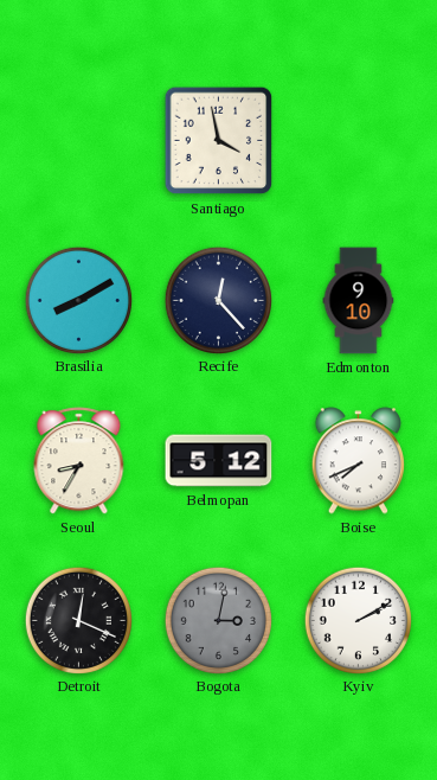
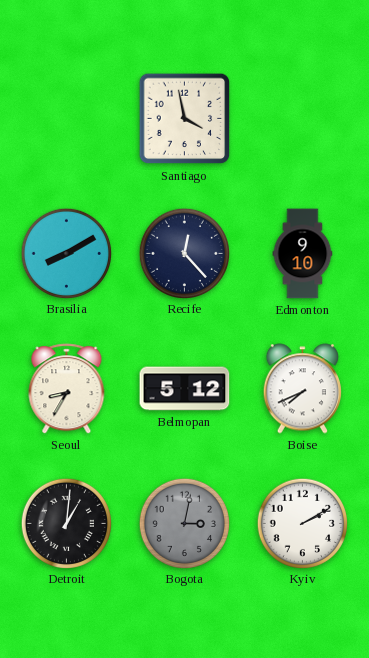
Detroit: 12:19 -> 1:01 (66, 523)
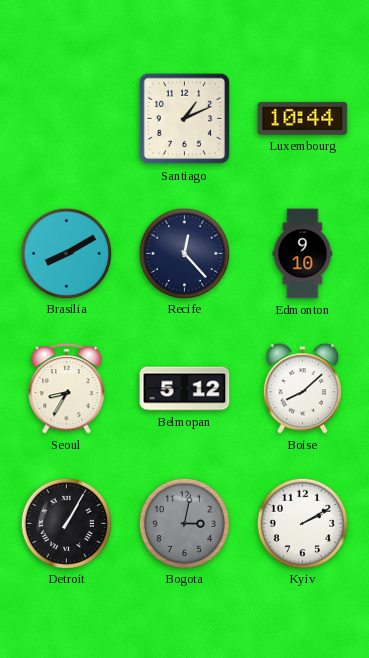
Santiago: 3:58 -> 1:11 (185, 119)
Luxembourg: none -> 10:44 (303, 118)
Boise: 7:41 -> 8:08 (302, 389)
Detroit: 1:01 -> 1:05 (66, 523)
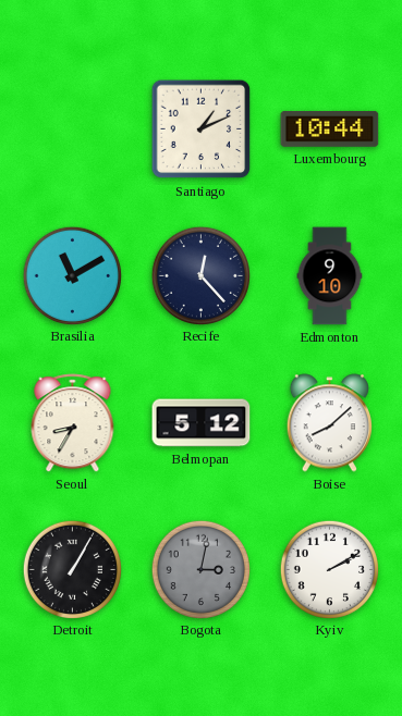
Brasilia: 8:10 -> 11:10 (72, 275)
